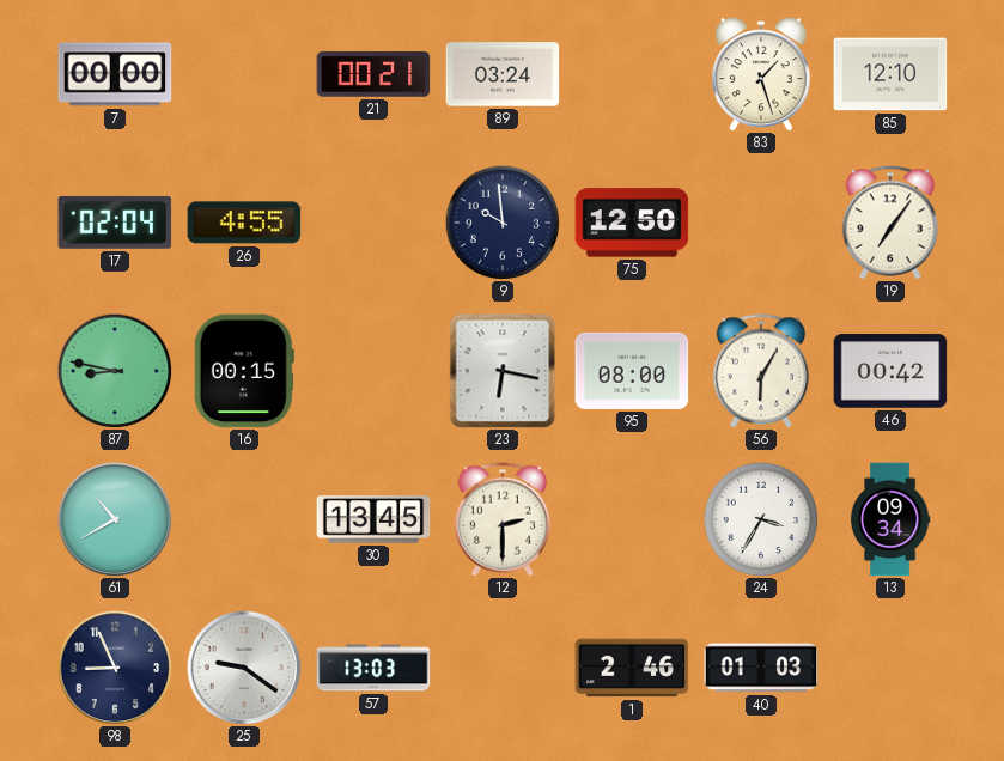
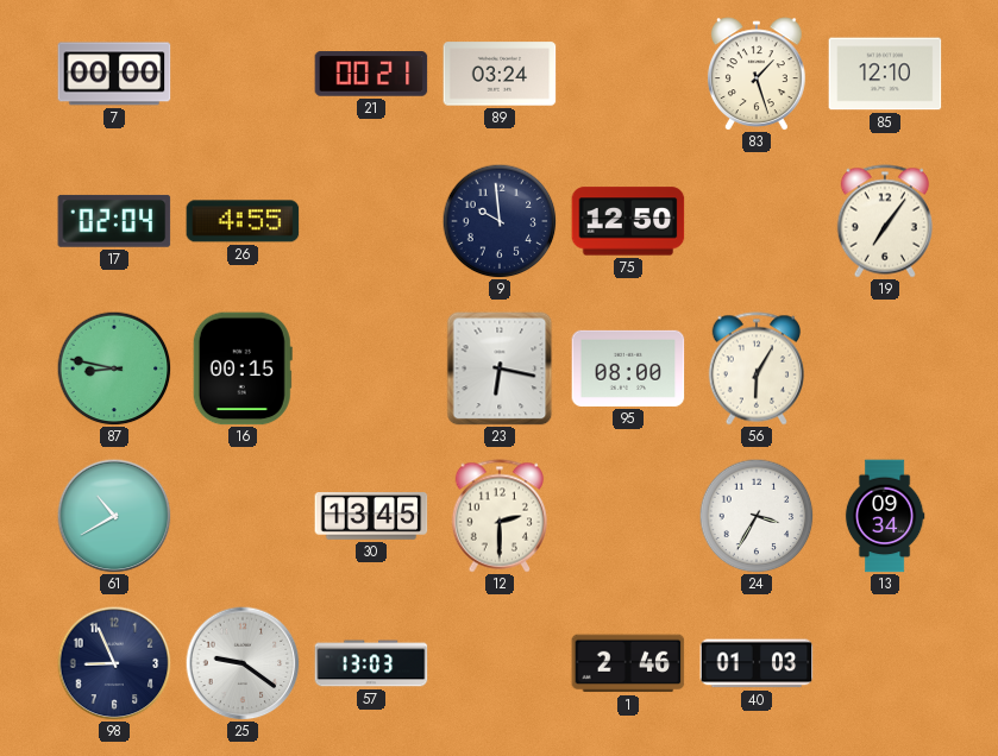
46: 00:42 -> none (890, 371)
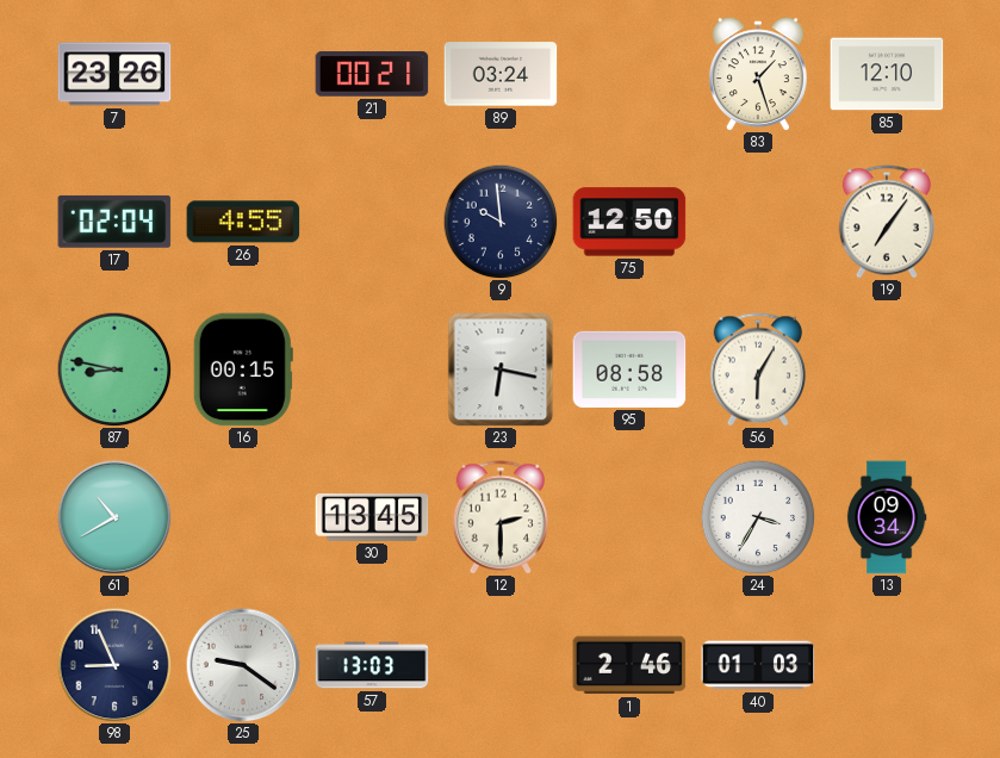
7: 00:00 -> 23:26 (114, 74)
95: 08:00 -> 08:58 (629, 369)
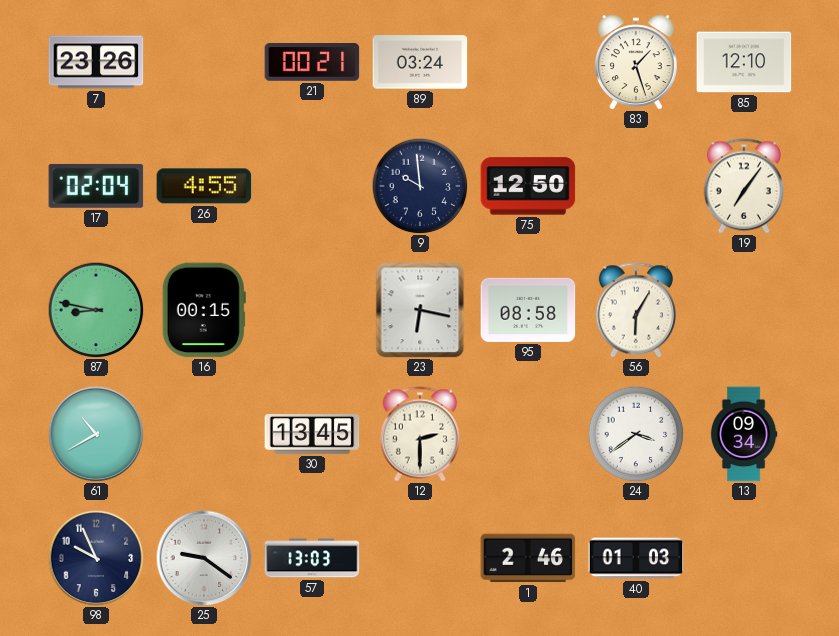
24: 3:35 -> 3:39 (636, 434)
98: 8:56 -> 9:56 (96, 558)
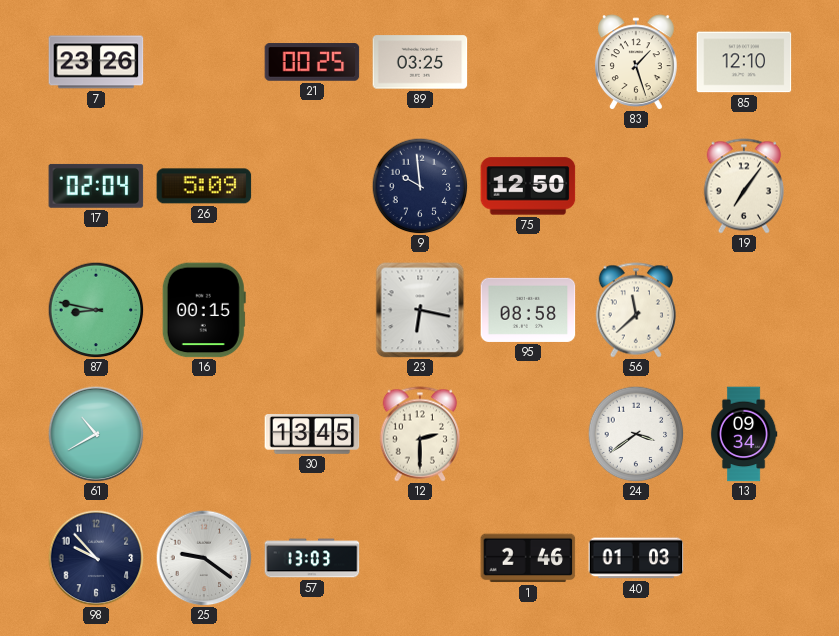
21: 00:21 -> 00:25 (312, 62)
89: 03:24 -> 03:25 (420, 62)
26: 4:55 -> 5:09 (204, 186)
56: 6:05 -> 11:38 (635, 310)
98: 9:56 -> 9:53 (96, 558)
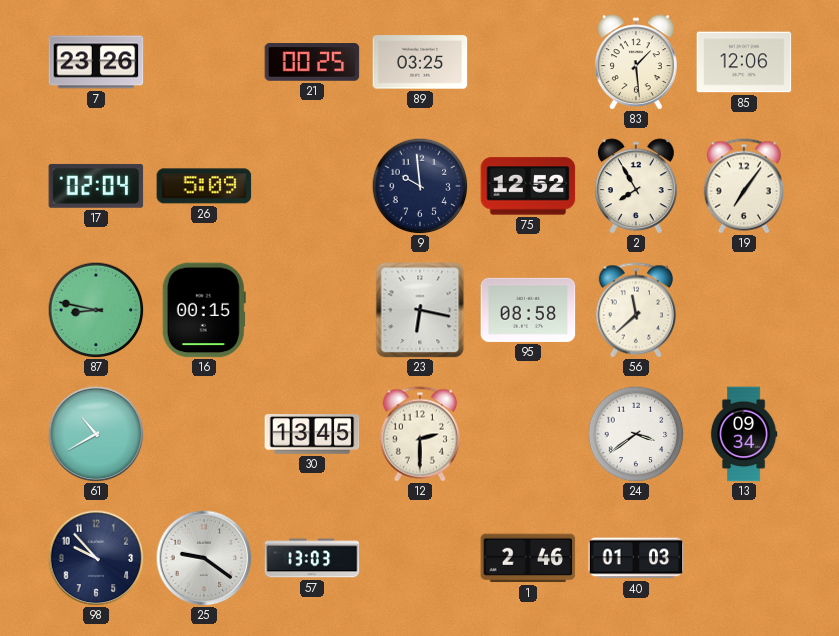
83: 1:27 -> 1:29 (636, 62)
85: 12:10 -> 12:06 (744, 62)
75: 12:50 -> 12:52 (528, 186)
2: none -> 7:55 (636, 186)
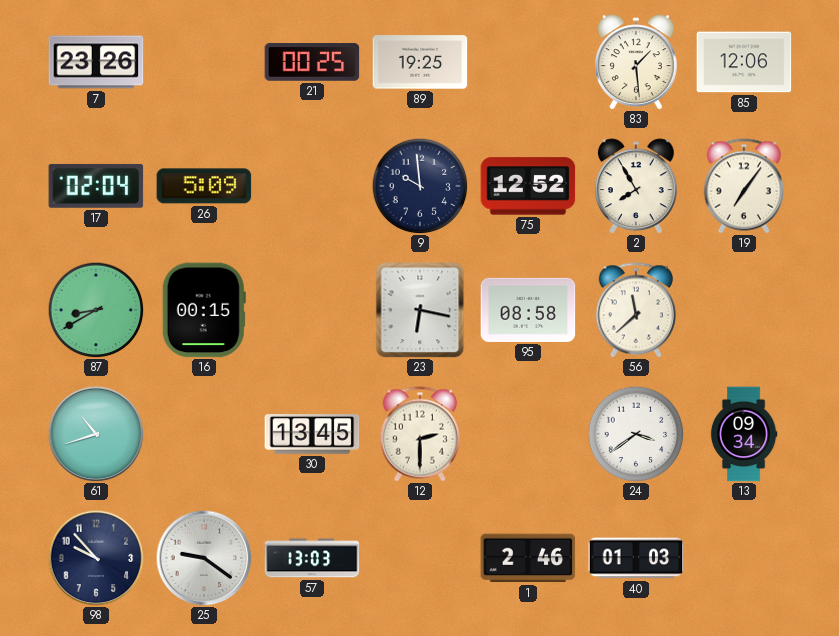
89: 03:25 -> 19:25 (420, 62)
87: 8:47 -> 8:40 (96, 310)
61: 10:40 -> 10:42 (96, 434)
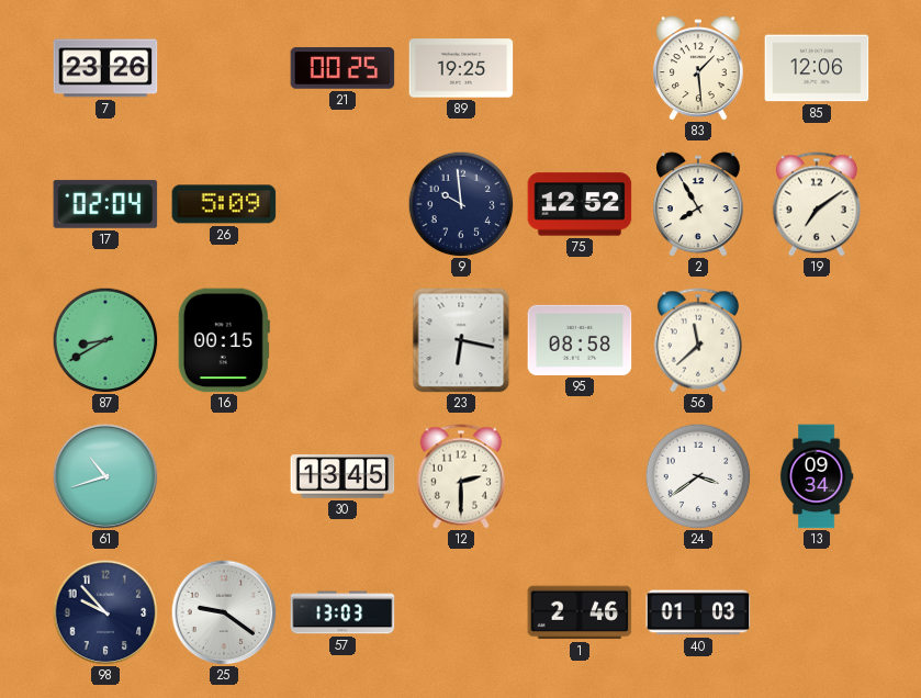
19: 7:06 -> 7:09 (816, 204)
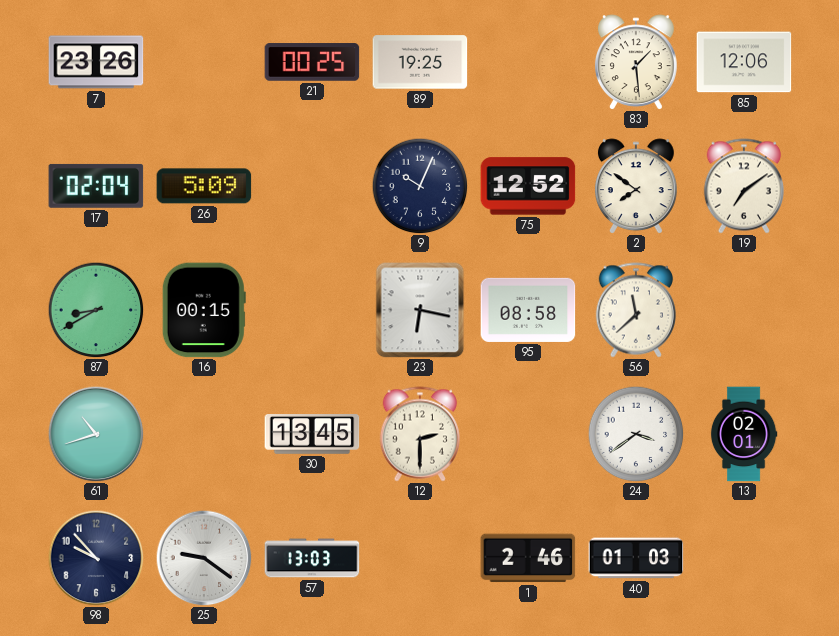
9: 9:59 -> 10:04 (420, 186)
2: 7:55 -> 7:51 (636, 186)
13: 09:34 -> 02:01 (744, 434)
